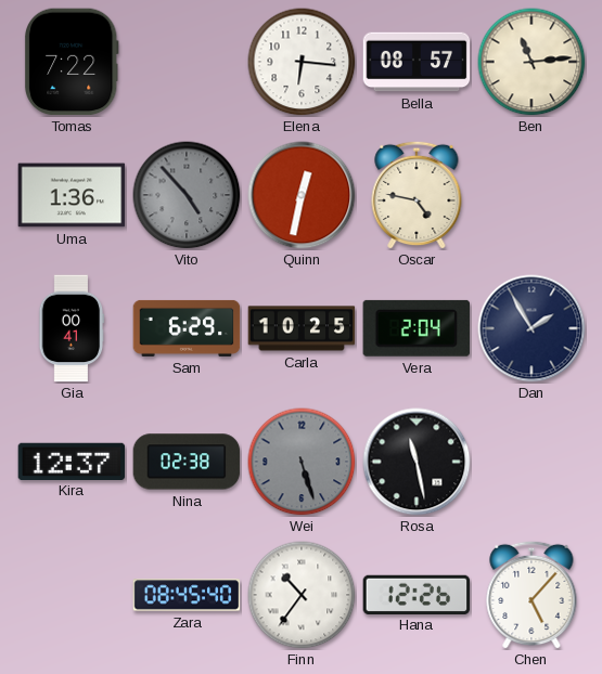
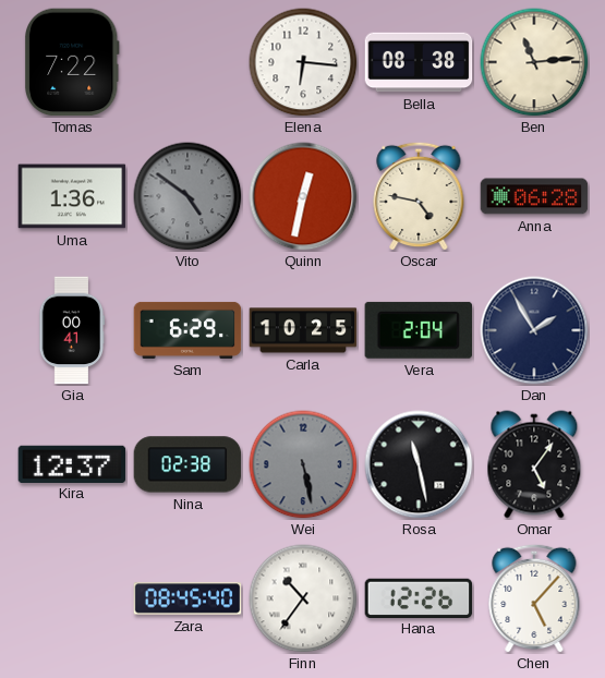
Bella: 08:57 -> 08:38 (419, 62)
Vito: 4:53 -> 4:51 (187, 196)
Anna: none -> 06:28 (534, 196)
Wei: 5:27 -> 5:28 (303, 464)
Omar: none -> 5:06 (534, 464)
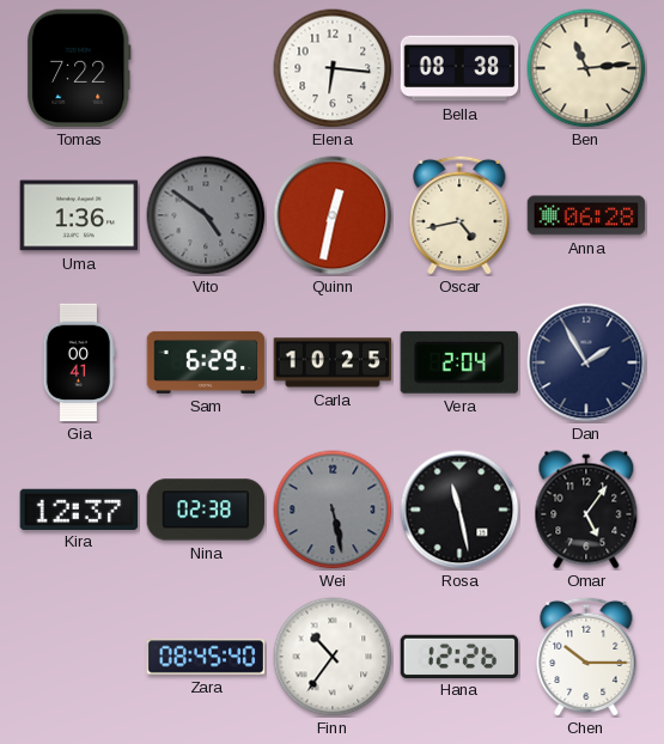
Oscar: 4:47 -> 4:43 (459, 215)
Chen: 5:07 -> 10:15 (586, 657)
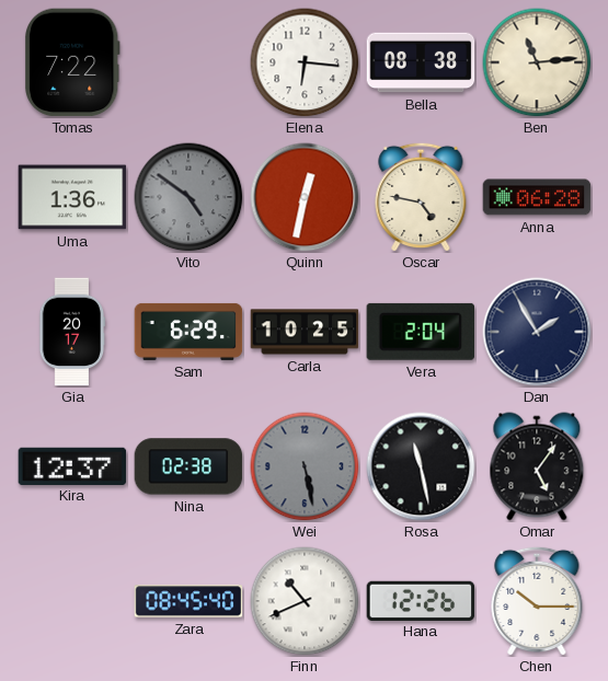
Oscar: 4:43 -> 4:47 (421, 197)
Gia: 00:41 -> 20:17 (72, 332)
Finn: 10:36 -> 10:41 (305, 601)
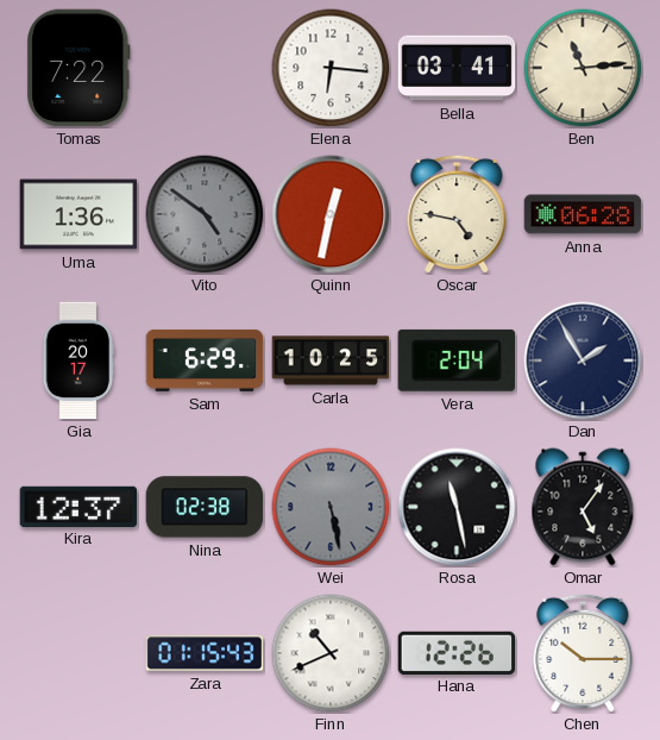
Bella: 08:38 -> 03:41 (457, 68)
Zara: 08:45 -> 01:15 (205, 653)
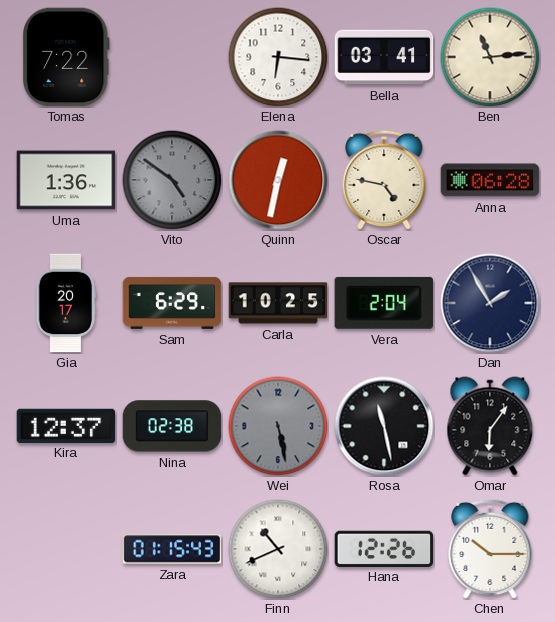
Omar: 5:06 -> 6:06 (490, 426)
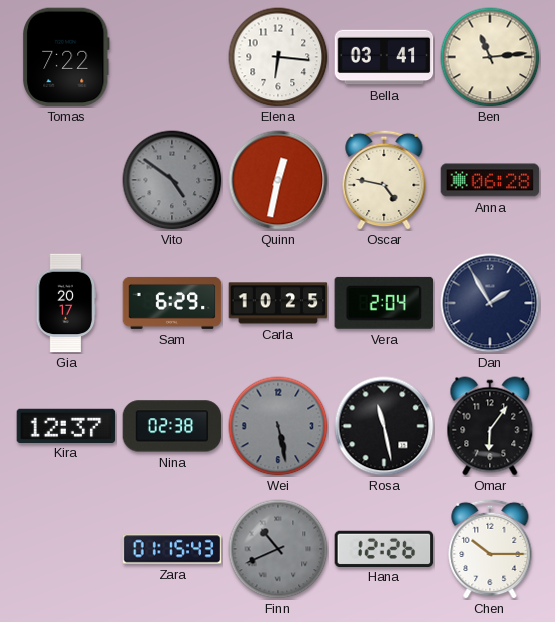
Uma: 1:36 -> none (66, 180)
Finn dial: white -> grey (278, 549)
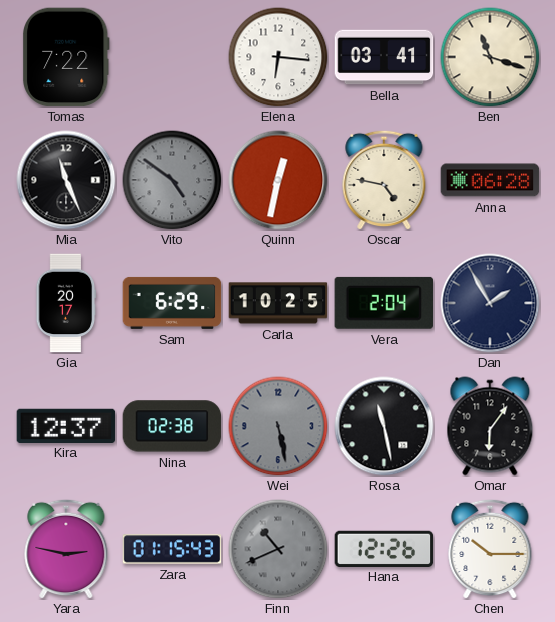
Ben: 11:14 -> 11:18 (490, 57)
Mia: none -> 11:26 (66, 180)
Yara: none -> 2:47 (66, 549)
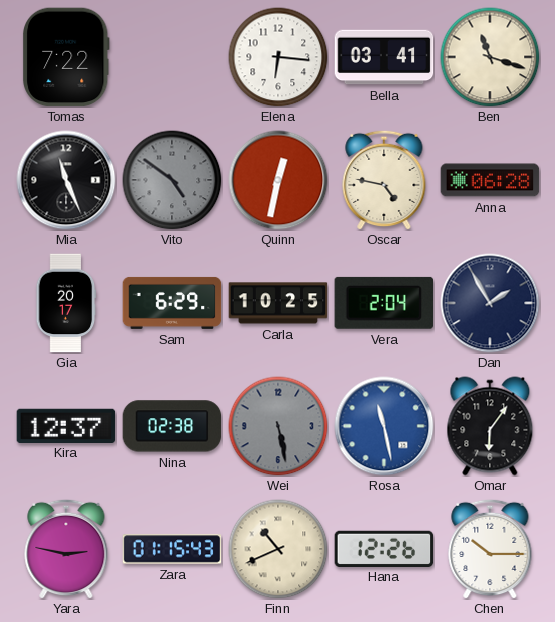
Rosa dial: black -> blue (384, 426)
Finn dial: grey -> cream (278, 549)
